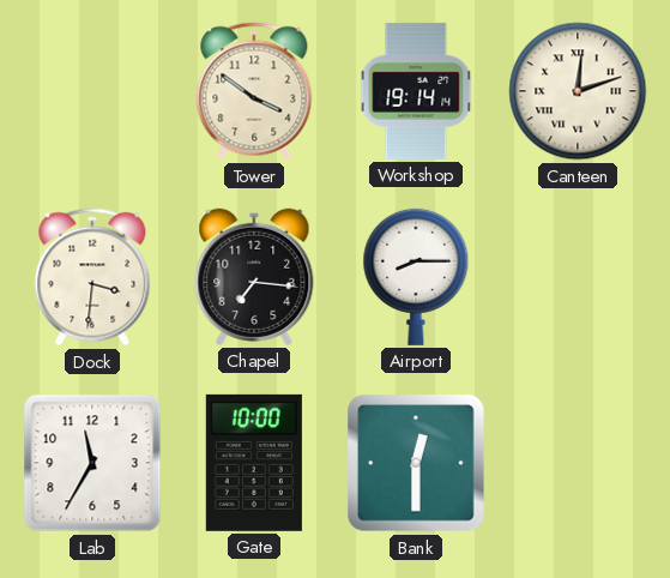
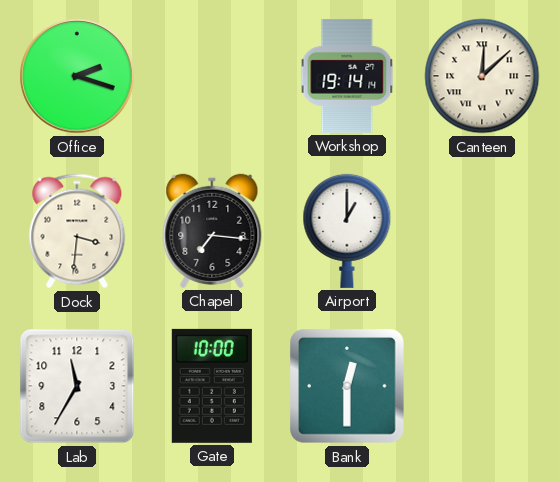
Office: none -> 2:18 (77, 76)
Tower: 3:51 -> none (254, 91)
Canteen: 12:12 -> 12:08 (482, 76)
Airport: 8:15 -> 1:00 (347, 231)
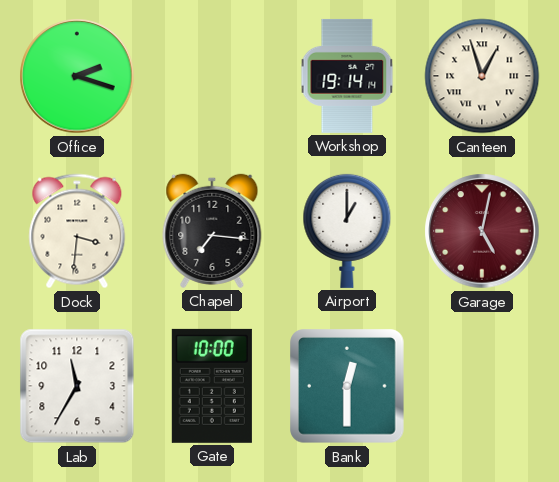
Canteen: 12:08 -> 12:57 (482, 76)
Garage: none -> 5:02 (482, 231)
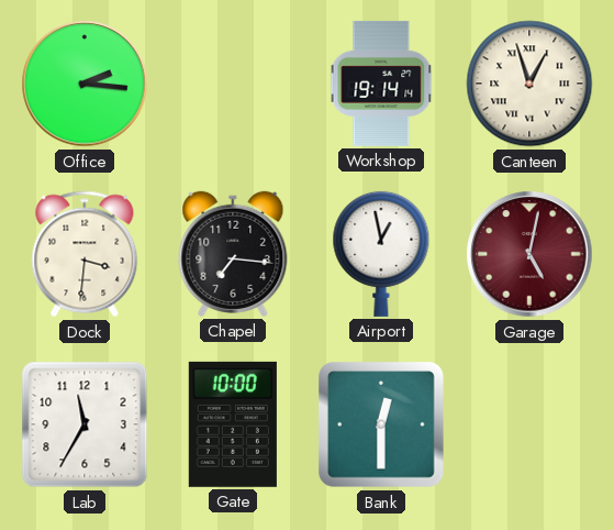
Office: 2:18 -> 2:16 (85, 84)
Airport: 1:00 -> 12:58 (381, 254)
